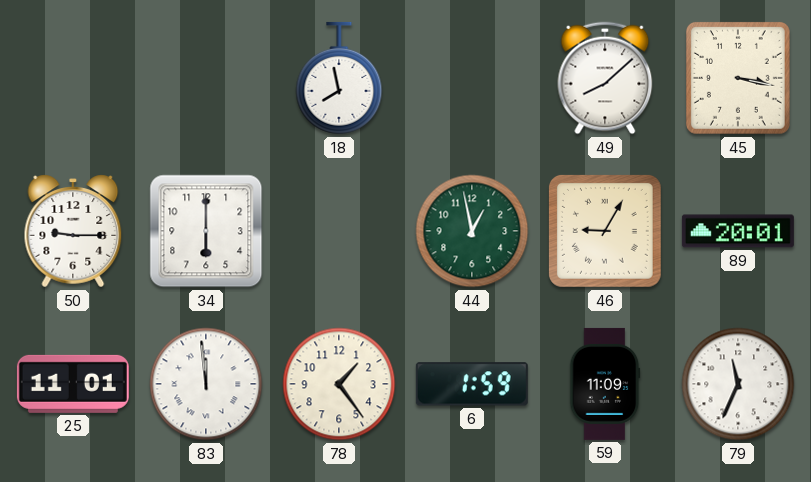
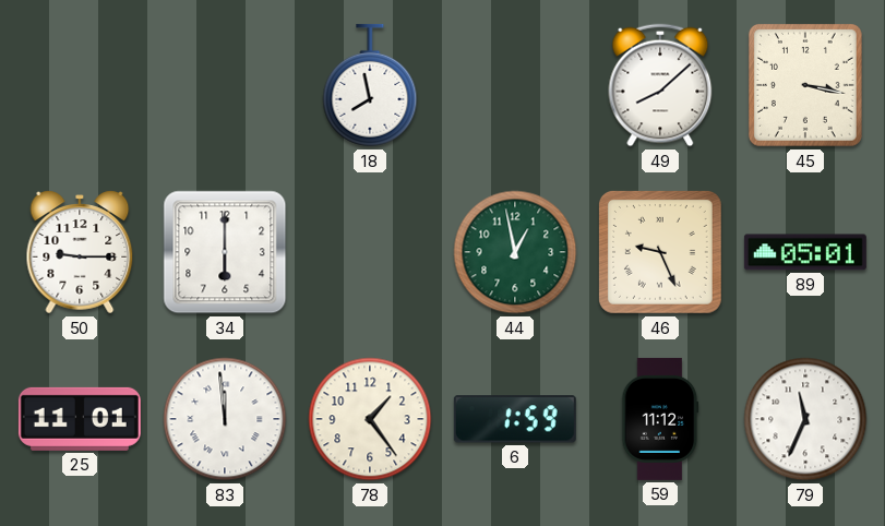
46: 9:05 -> 9:26 (660, 252)
89: 20:01 -> 05:01 (805, 252)
59: 11:09 -> 11:12 (660, 419)
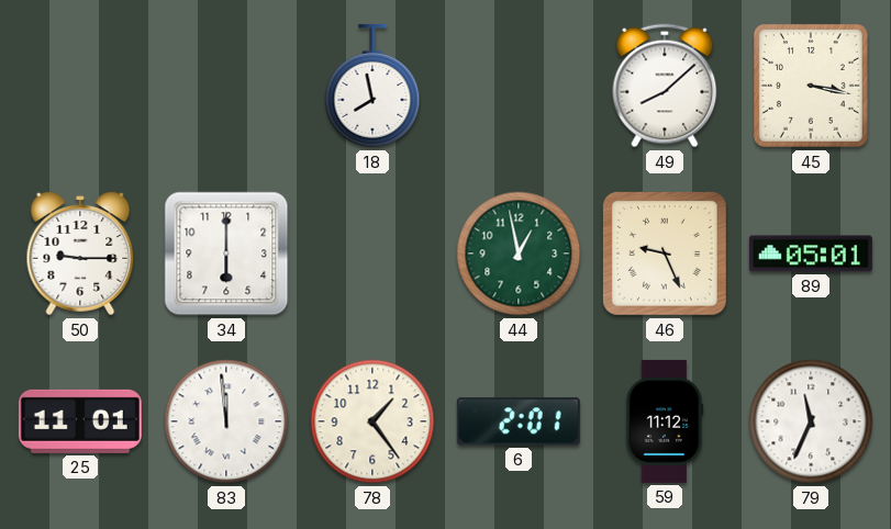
6: 1:59 -> 2:01 (519, 421)
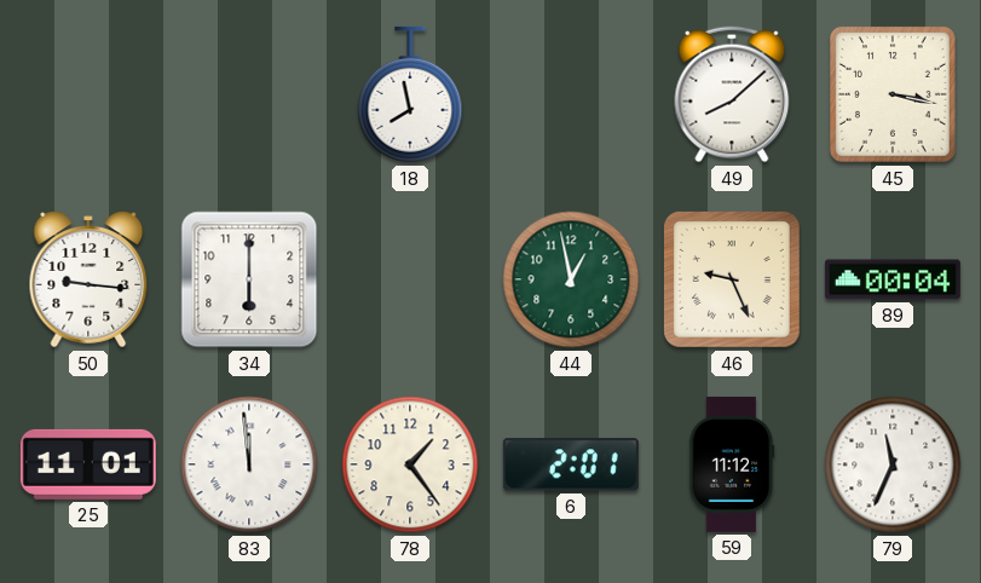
50: 9:15 -> 9:16 (88, 279)
89: 05:01 -> 00:04 (893, 279)
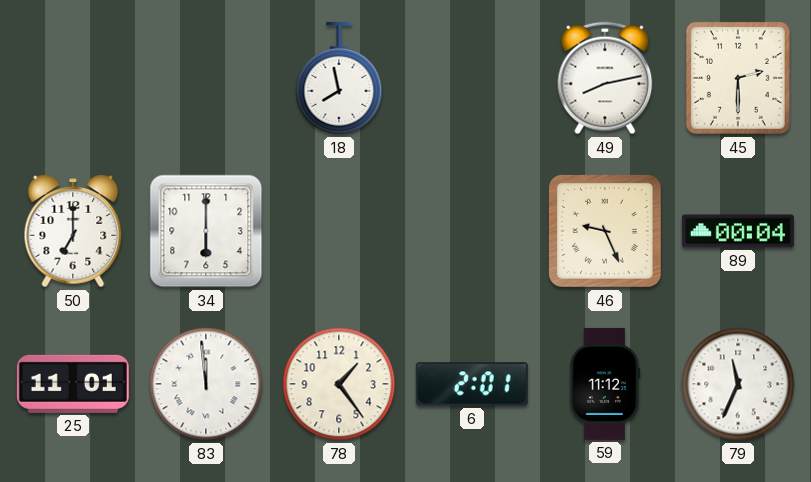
49: 8:08 -> 8:13 (605, 78)
45: 3:17 -> 2:30 (738, 78)
50: 9:16 -> 7:00 (73, 231)
44: 12:58 -> none (571, 279)
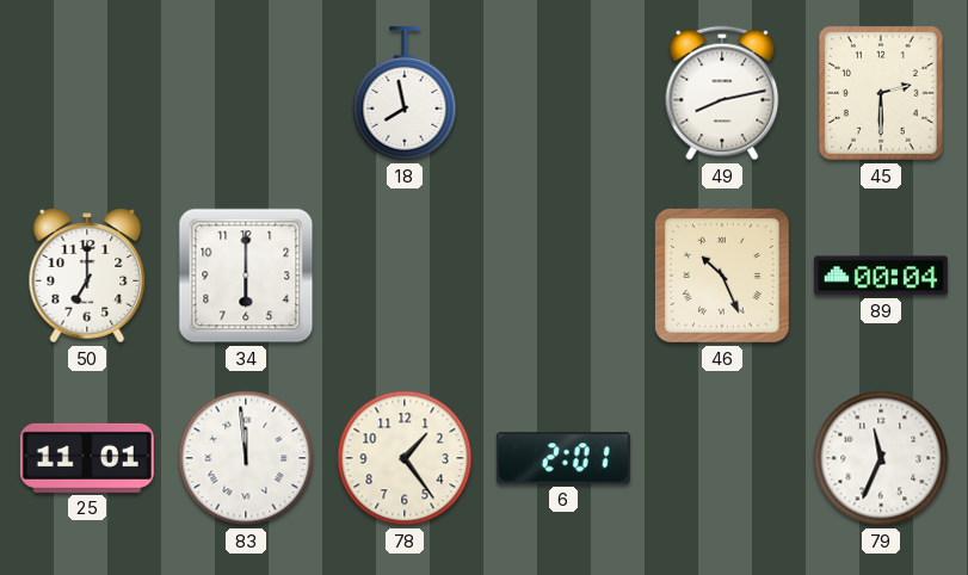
46: 9:26 -> 10:26 (722, 276)
59: 11:12 -> none (605, 384)
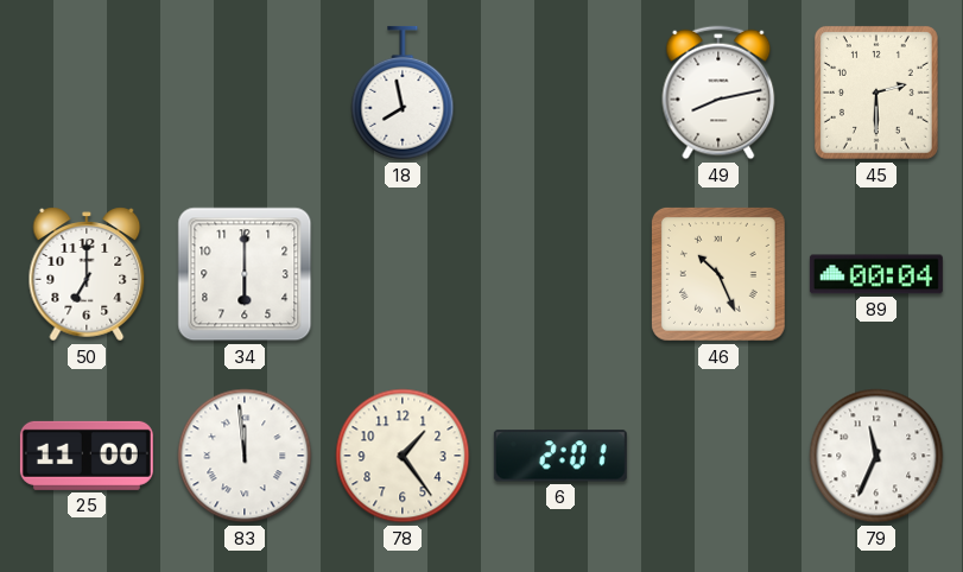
25: 11:01 -> 11:00 (87, 456)
